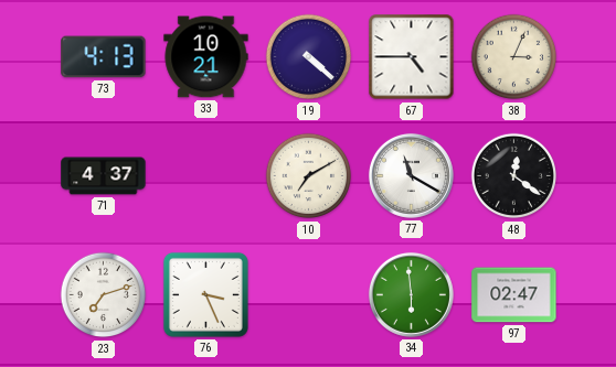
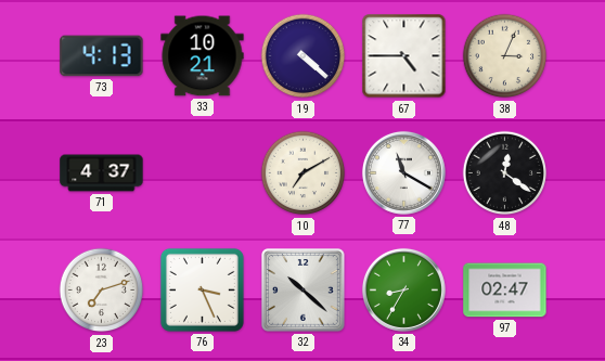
32: none -> 10:22 (304, 291)
34: 5:59 -> 8:35 (403, 289)
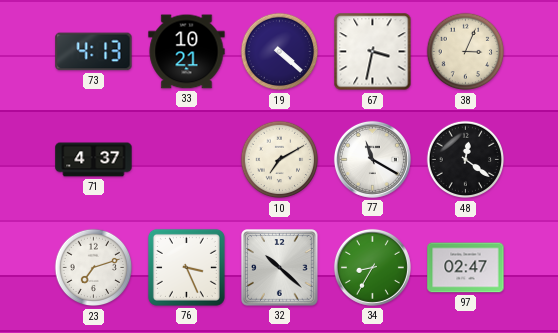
67: 4:45 -> 3:32 (373, 52)
